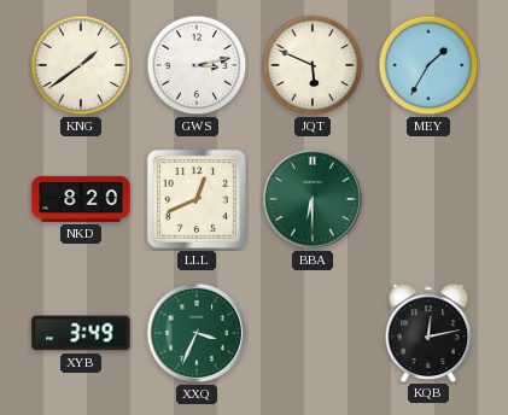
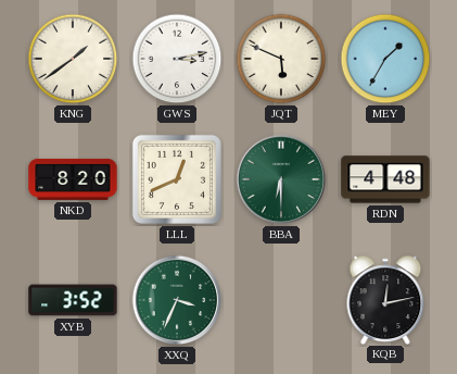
RDN: none -> 4:48 (385, 179)
XYB: 3:49 -> 3:52 (73, 300)
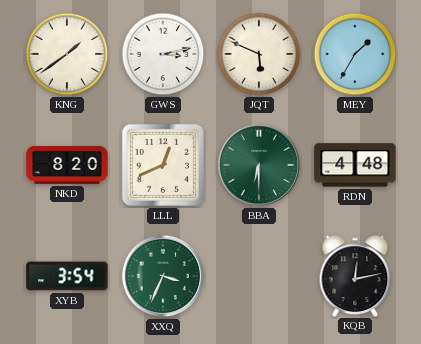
XYB: 3:52 -> 3:54 (67, 276)
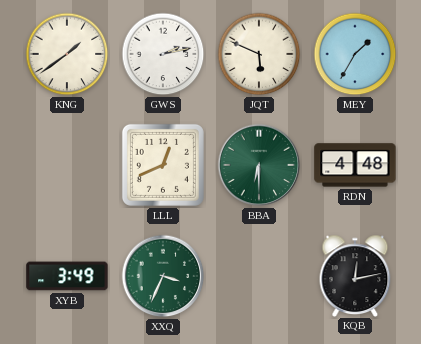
GWS: 3:13 -> 2:13 (163, 54)
NKD: 8:20 -> none (67, 165)
XYB: 3:54 -> 3:49 (67, 276)
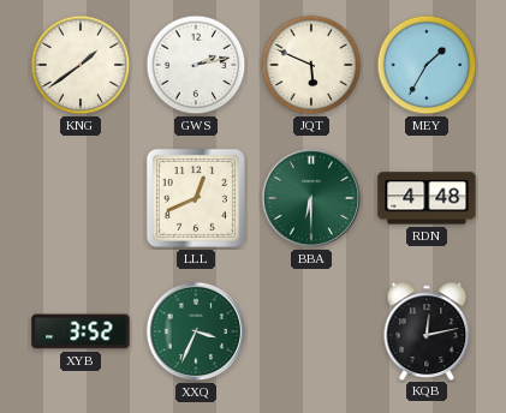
XYB: 3:49 -> 3:52 (81, 331)
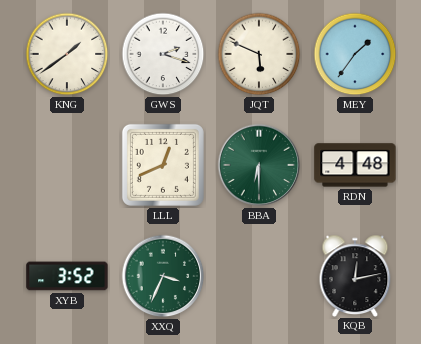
GWS: 2:13 -> 2:18 (163, 54)
MEY: 1:35 -> 1:36 (355, 54)
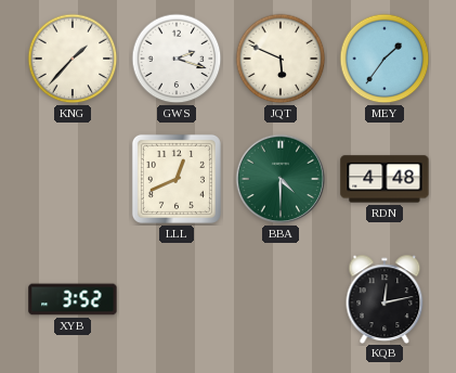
KNG: 1:39 -> 1:37 (73, 59)
BBA: 6:30 -> 4:30 (281, 179)
XXQ: 3:34 -> none (163, 276)
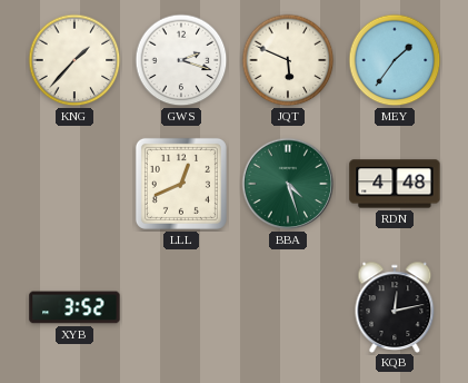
BBA: 4:30 -> 4:27 (288, 184)
